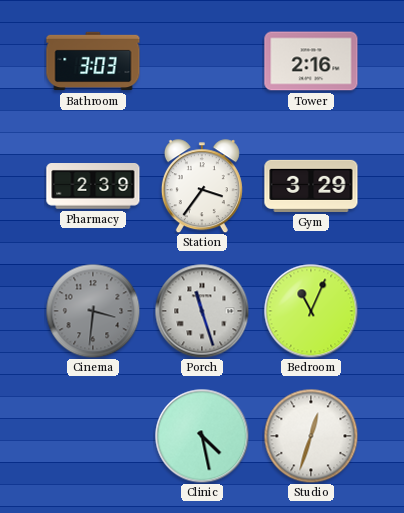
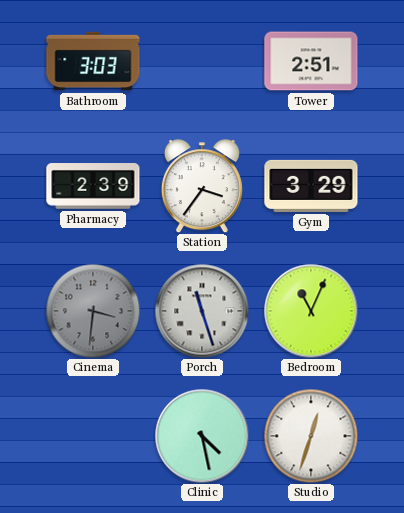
Tower: 2:16 -> 2:51 (311, 61)
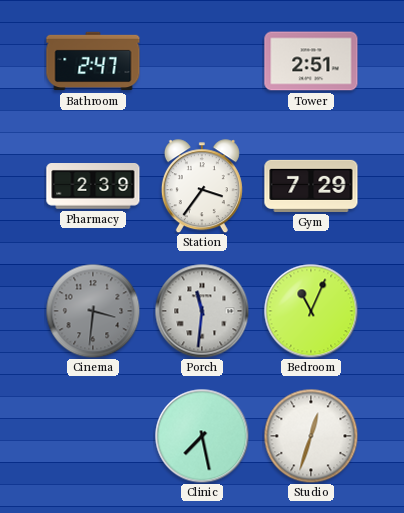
Bathroom: 3:03 -> 2:47 (93, 61)
Gym: 3:29 -> 7:29 (311, 186)
Porch: 11:27 -> 11:31 (202, 311)
Clinic: 4:28 -> 7:28 (202, 436)
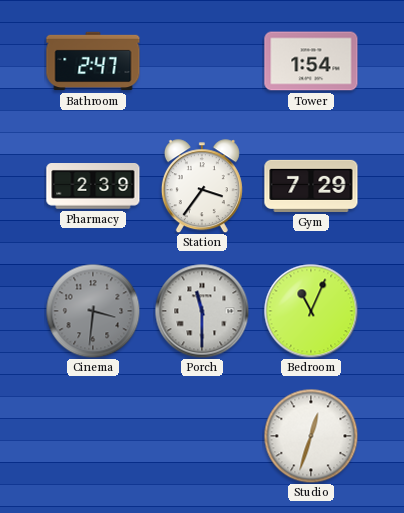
Tower: 2:51 -> 1:54 (311, 61)
Porch: 11:31 -> 11:30 (202, 311)
Clinic: 7:28 -> none (202, 436)
